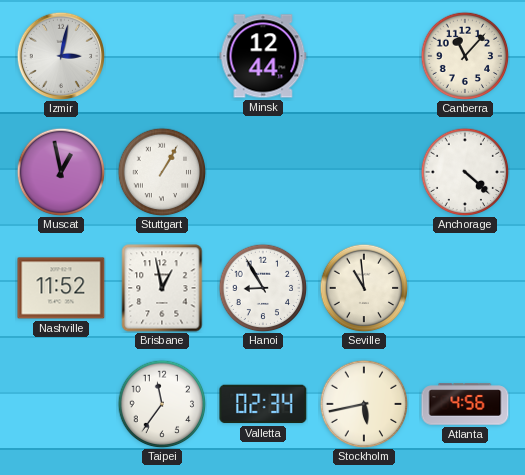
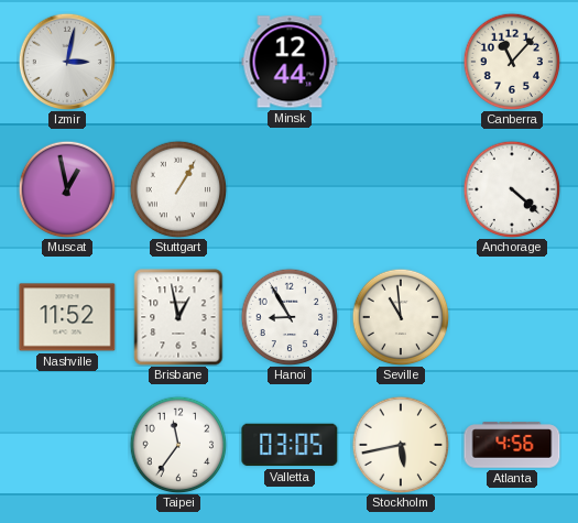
Valletta: 02:34 -> 03:05 (290, 445)
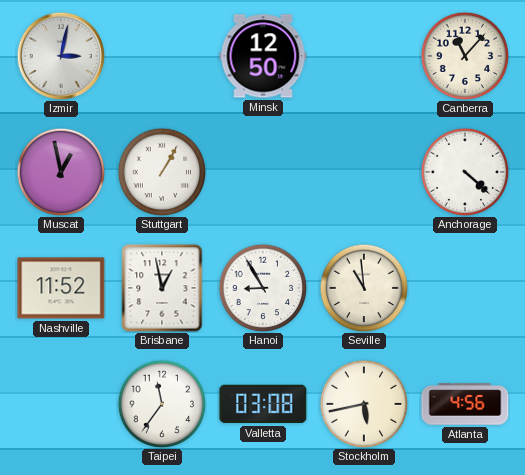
Minsk: 12:44 -> 12:50 (263, 56)
Valletta: 03:05 -> 03:08 (263, 404)
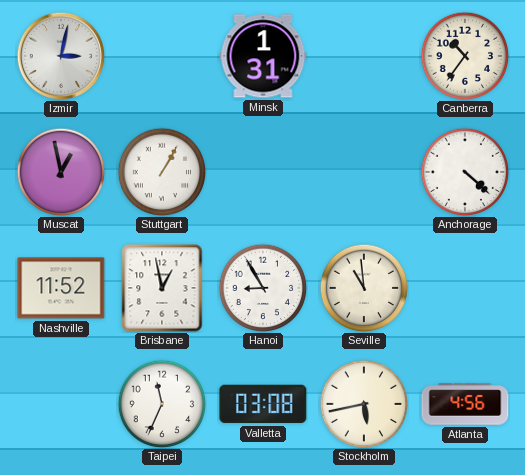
Minsk: 12:50 -> 1:31 (263, 56)
Canberra: 11:07 -> 10:36 (465, 56)
Taipei: 11:36 -> 11:34 (162, 404)
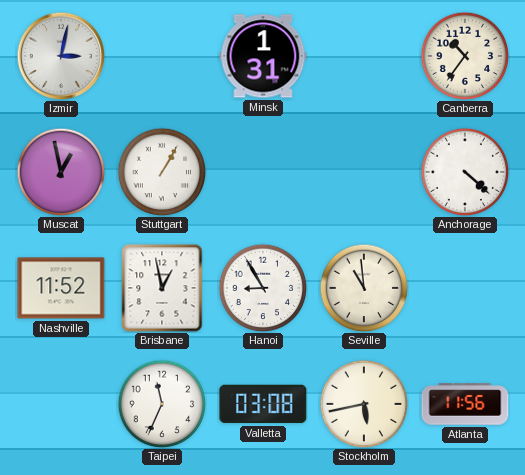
Atlanta: 4:56 -> 11:56 (465, 404)
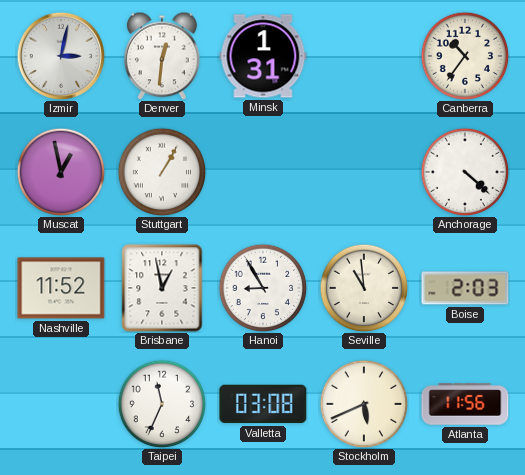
Denver: none -> 12:31 (162, 56)
Boise: none -> 2:03 (465, 288)
Stockholm: 5:43 -> 5:41 (364, 404)
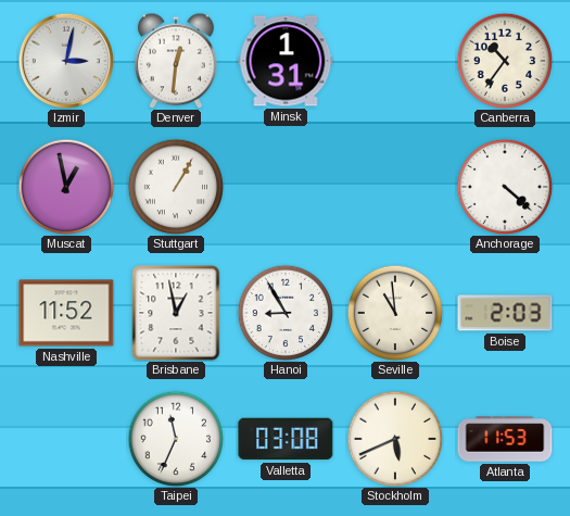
Atlanta: 11:56 -> 11:53 (505, 439)
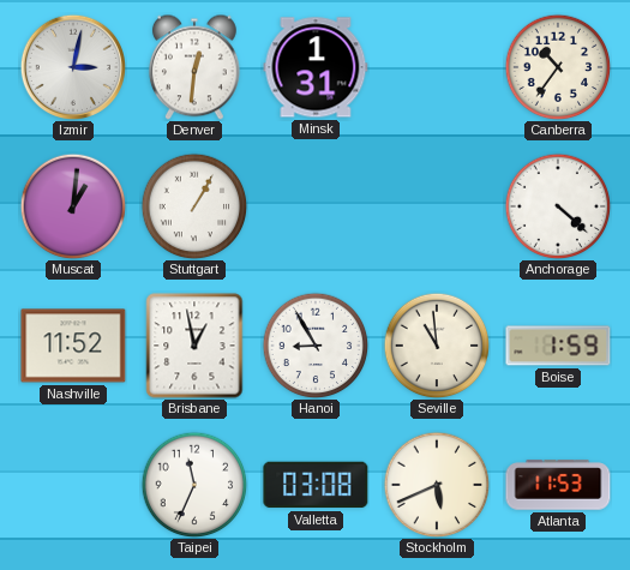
Muscat: 12:58 -> 1:01 (73, 206)
Boise: 2:03 -> 1:59 (558, 346)
